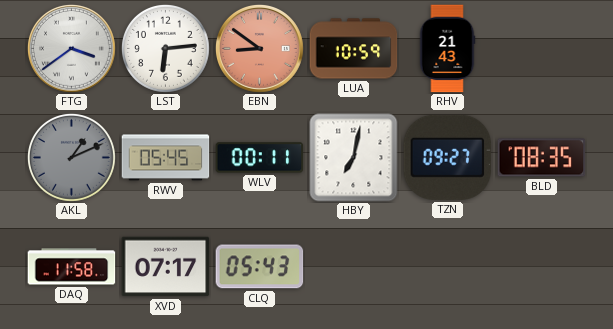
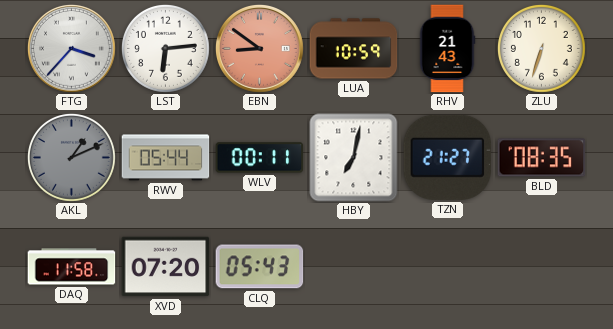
FTG: 3:39 -> 3:37 (72, 49)
ZLU: none -> 6:33 (541, 48)
RWV: 05:45 -> 05:44 (166, 158)
TZN: 09:27 -> 21:27 (448, 157)
XVD: 07:17 -> 07:20 (166, 267)
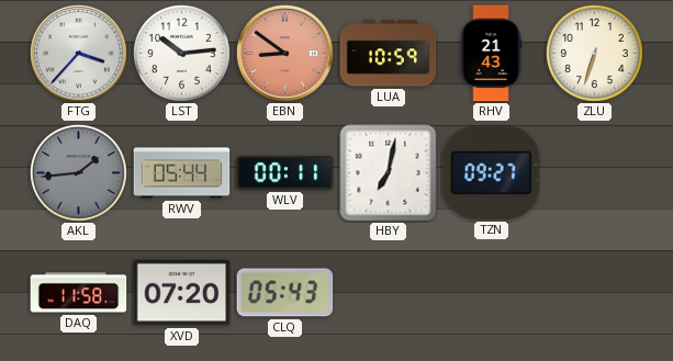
LST: 6:14 -> 10:14 (181, 53)
AKL: 1:11 -> 1:44 (78, 172)
TZN: 21:27 -> 09:27 (492, 172)
BLD: 08:35 -> none (542, 158)
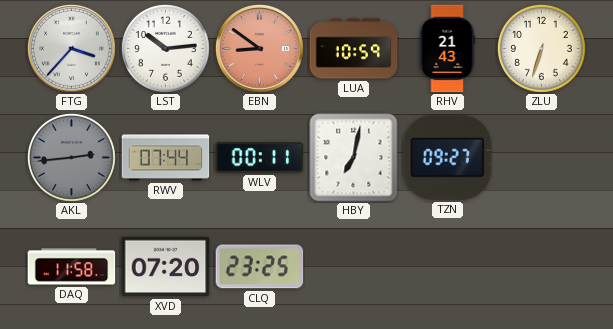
AKL: 1:44 -> 2:44 (71, 157)
RWV: 05:44 -> 07:44 (166, 158)
CLQ: 05:43 -> 23:25 (260, 267)
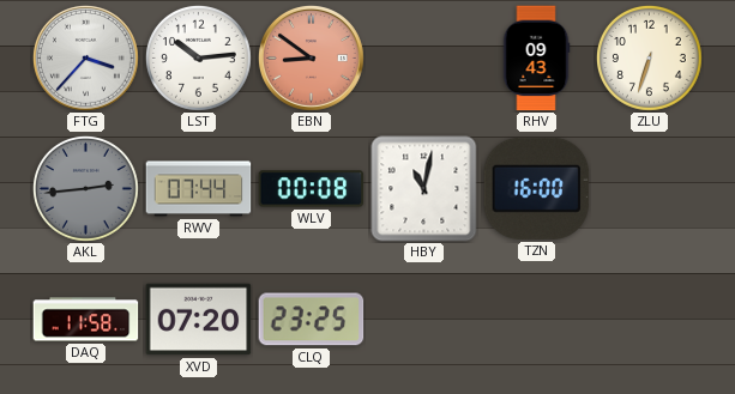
LUA: 10:59 -> none (354, 49)
RHV: 21:43 -> 09:43 (536, 59)
WLV: 00:11 -> 00:08 (312, 189)
HBY: 7:02 -> 11:02 (424, 189)
TZN: 09:27 -> 16:00 (537, 188)
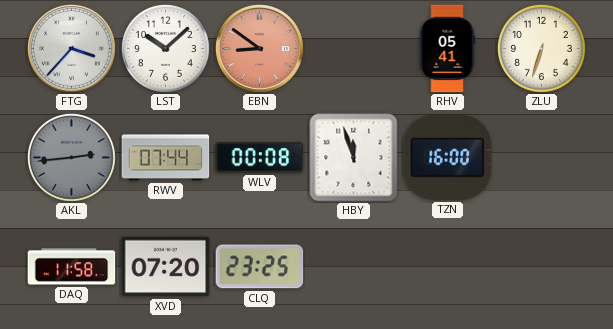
LST: 10:14 -> 10:08 (165, 48)
RHV: 09:43 -> 05:41 (447, 49)
HBY: 11:02 -> 11:57 (354, 158)
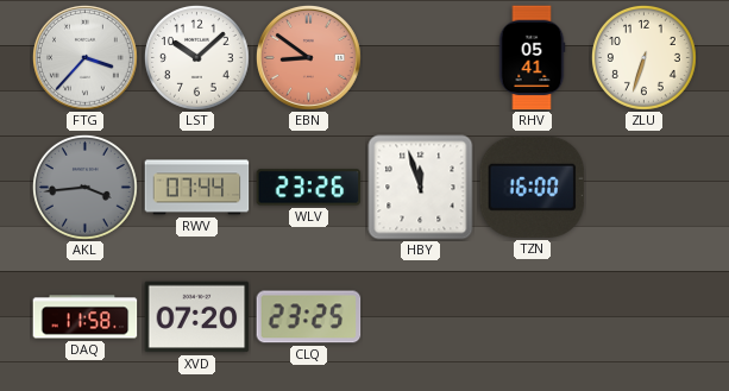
AKL: 2:44 -> 3:44 (84, 187)
WLV: 00:08 -> 23:26 (309, 188)
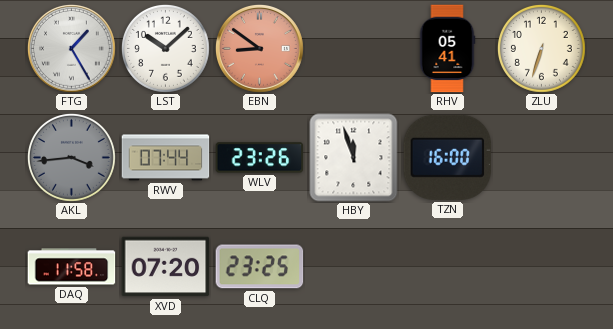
FTG: 3:37 -> 1:25 (72, 49)
